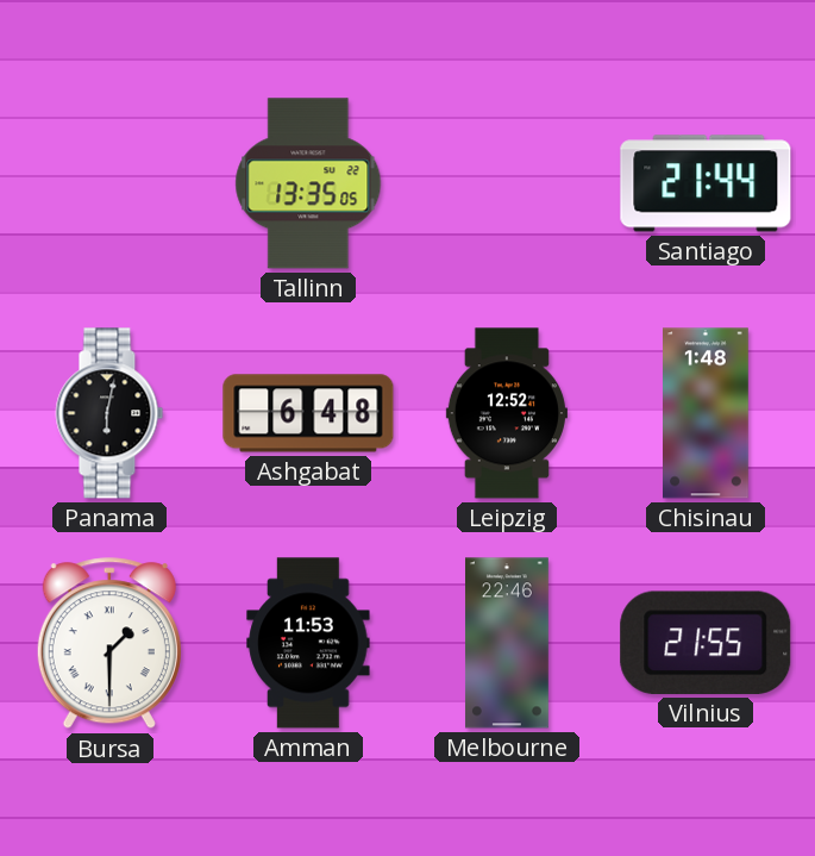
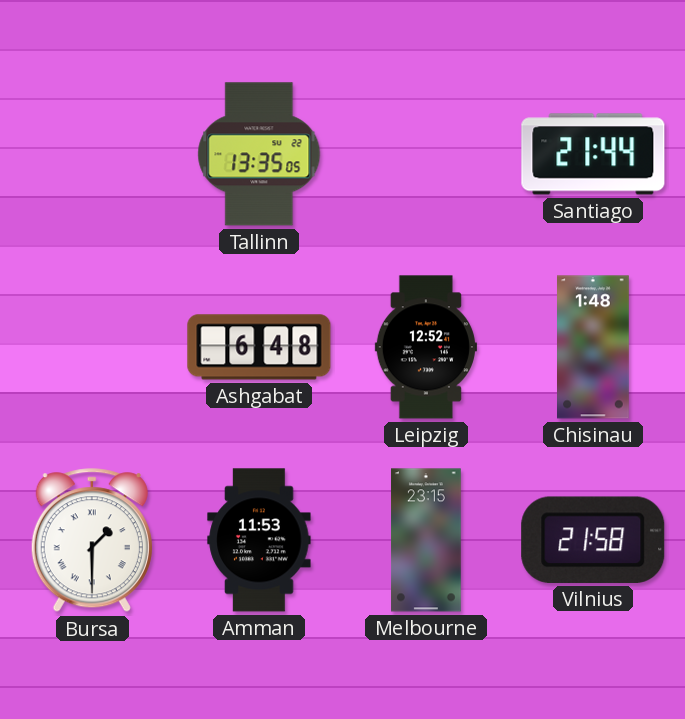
Panama: 6:02 -> none (109, 413)
Melbourne: 22:46 -> 23:15 (427, 540)
Vilnius: 21:55 -> 21:58 (593, 540)
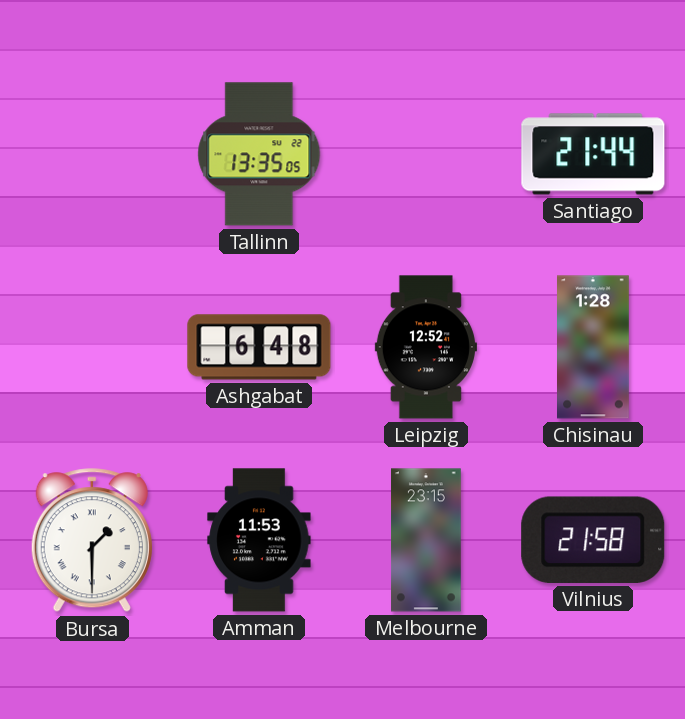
Chisinau: 1:48 -> 1:28 (594, 347)
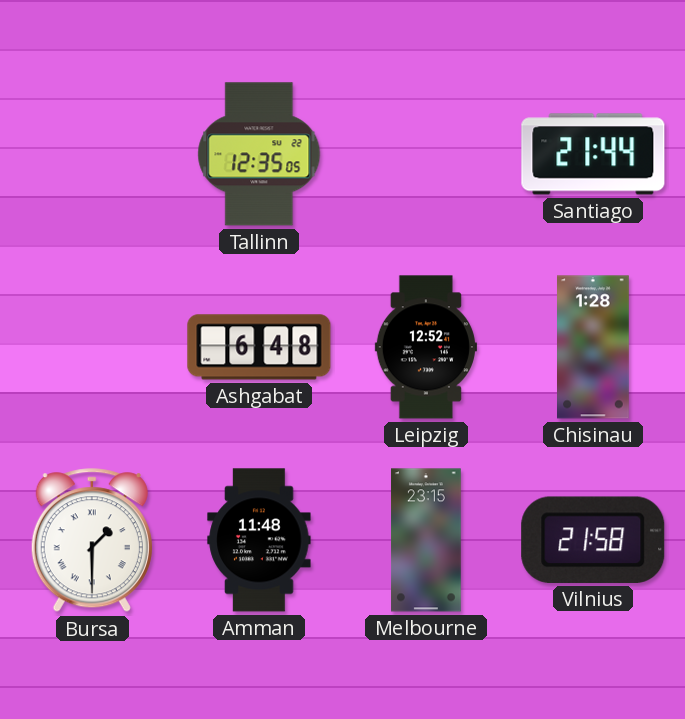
Tallinn: 13:35 -> 12:35 (259, 154)
Amman: 11:53 -> 11:48 (259, 540)
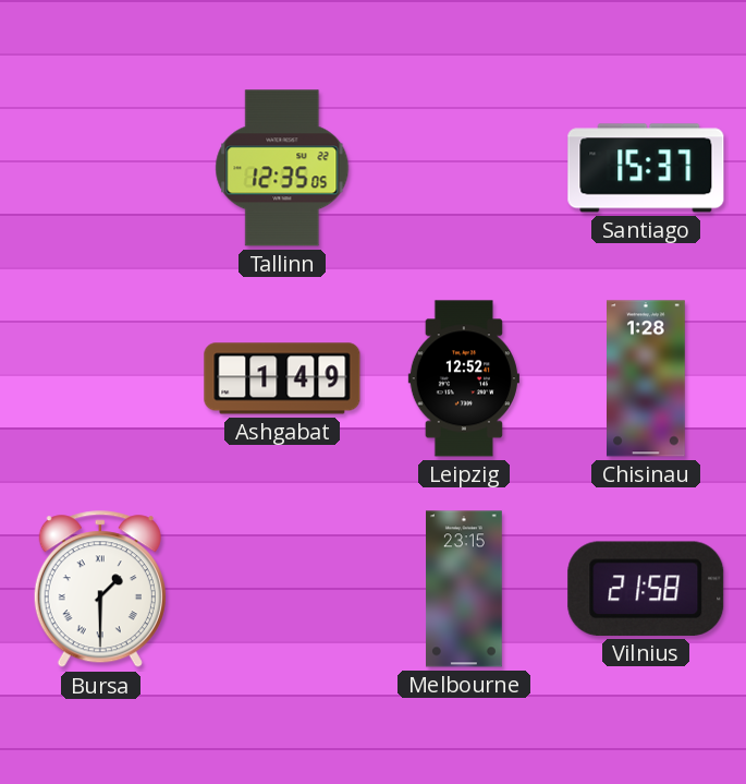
Santiago: 21:44 -> 15:37 (646, 168)
Ashgabat: 6:48 -> 1:49 (282, 378)
Amman: 11:48 -> none (259, 540)
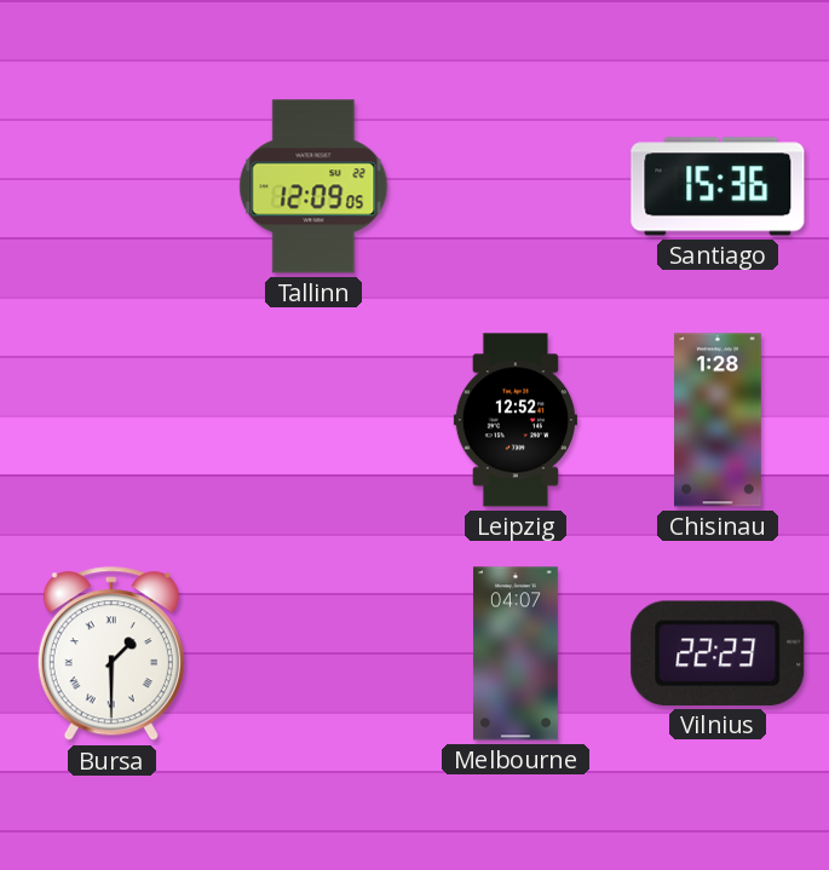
Tallinn: 12:35 -> 12:09 (313, 186)
Santiago: 15:37 -> 15:36 (718, 186)
Ashgabat: 1:49 -> none (282, 378)
Melbourne: 23:15 -> 04:07 (517, 653)
Vilnius: 21:58 -> 22:23 (718, 653)
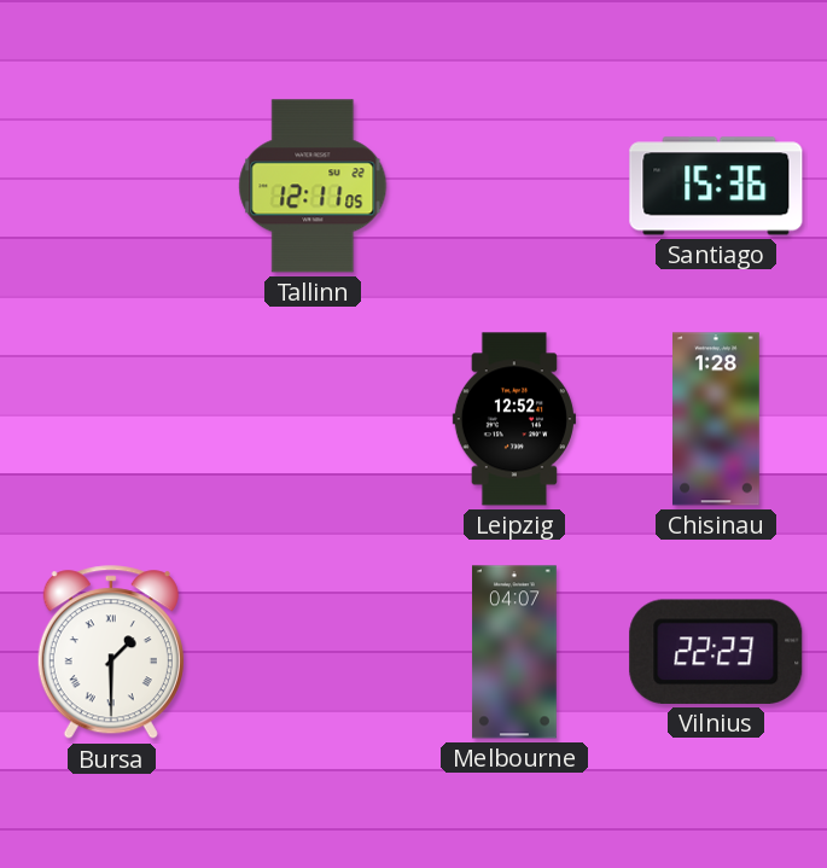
Tallinn: 12:09 -> 12:11 (313, 186)
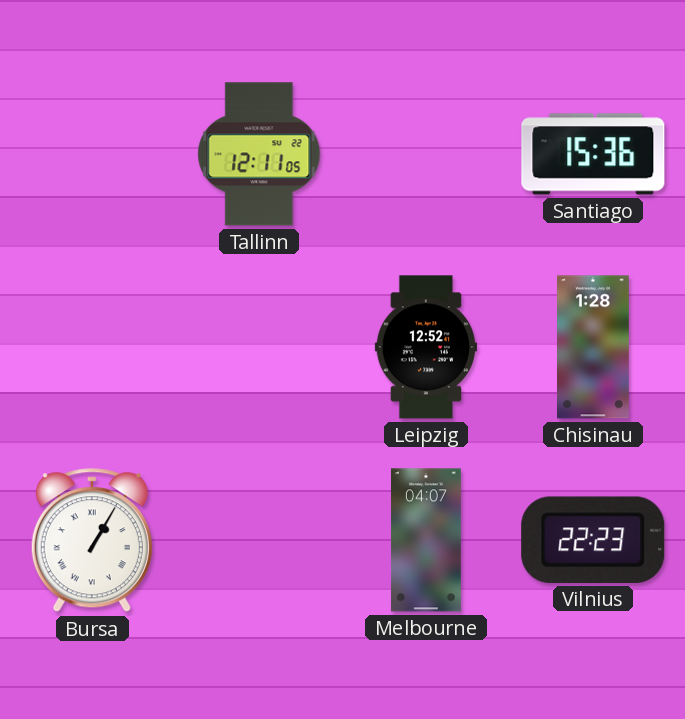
Bursa: 1:30 -> 1:05 (92, 541)
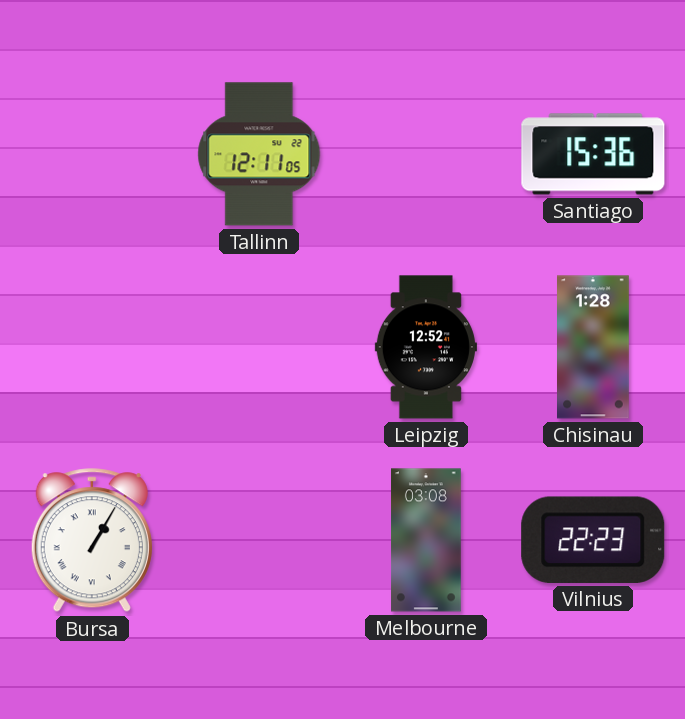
Melbourne: 04:07 -> 03:08 (427, 540)
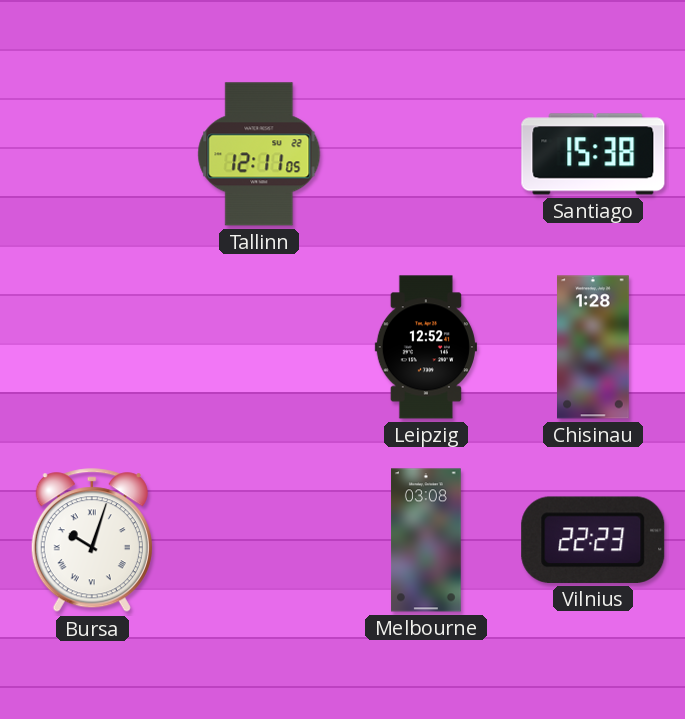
Santiago: 15:36 -> 15:38 (593, 154)
Bursa: 1:05 -> 10:03 (92, 541)
